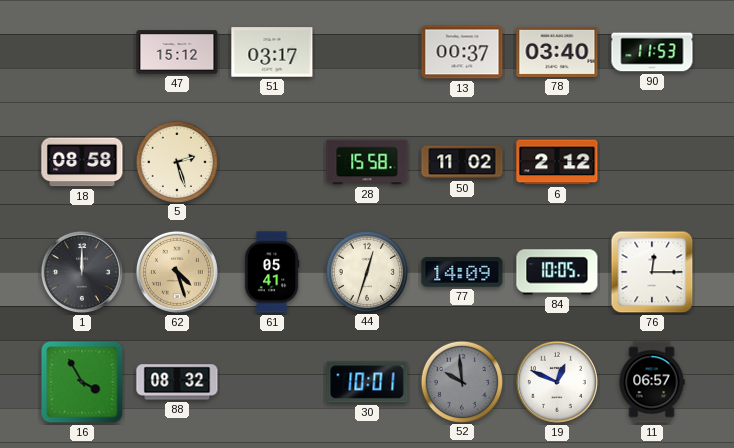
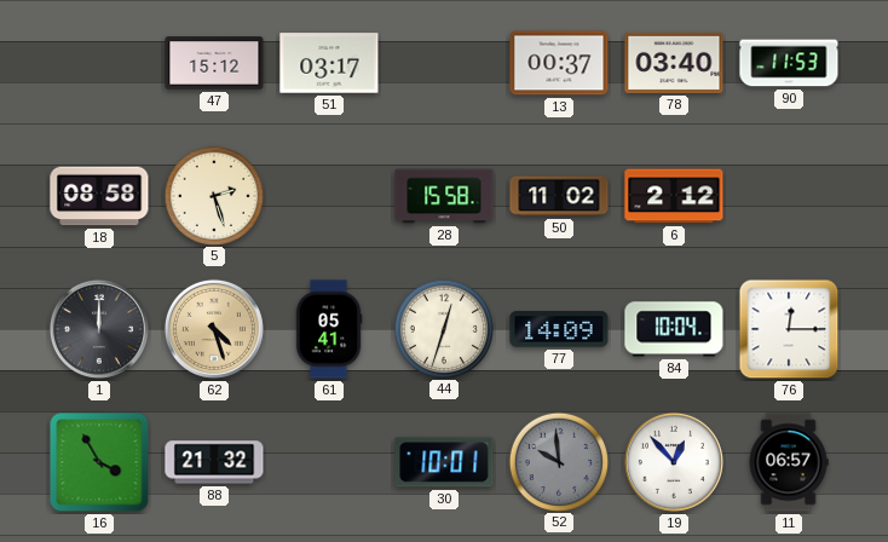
84: 10:05 -> 10:04 (674, 329)
88: 08:32 -> 21:32 (214, 462)
19: 12:49 -> 12:53 (674, 462)
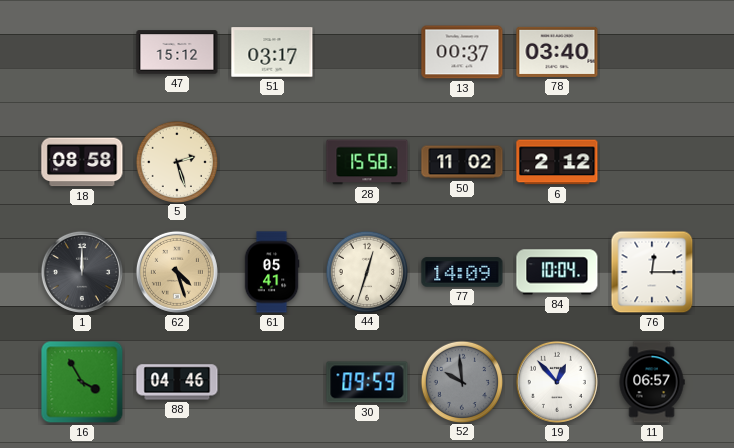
90: 11:53 -> none (789, 63)
88: 21:32 -> 04:46 (177, 382)
30: 10:01 -> 09:59 (367, 382)
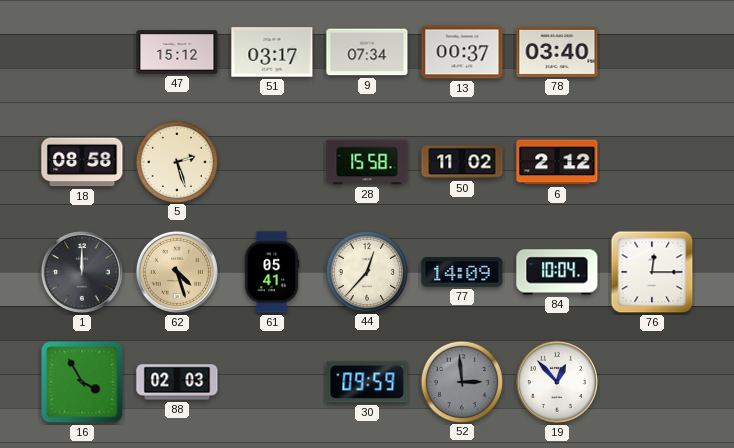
9: none -> 07:34 (367, 52)
44: 12:33 -> 12:37 (366, 271)
88: 04:46 -> 02:03 (177, 382)
52: 9:59 -> 2:59 (461, 381)
11: 06:57 -> none (652, 382)
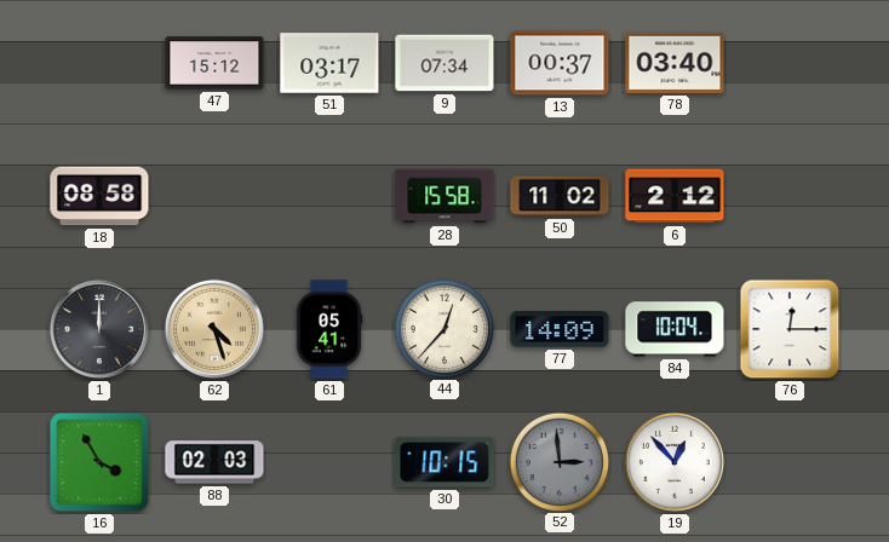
5: 2:27 -> none (176, 161)
30: 09:59 -> 10:15 (444, 462)
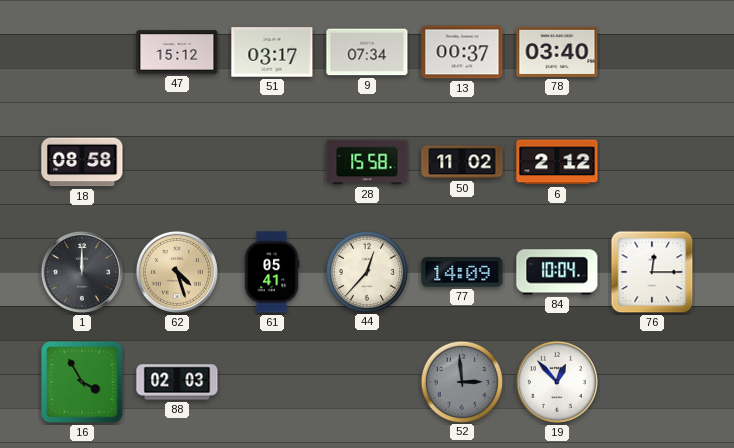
30: 10:15 -> none (444, 462)
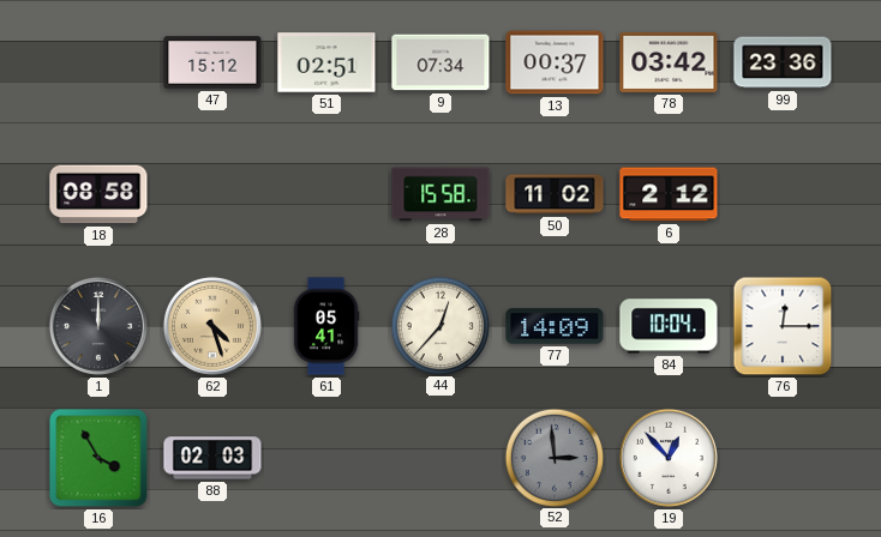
51: 03:17 -> 02:51 (326, 62)
78: 03:40 -> 03:42 (669, 62)
99: none -> 23:36 (783, 62)
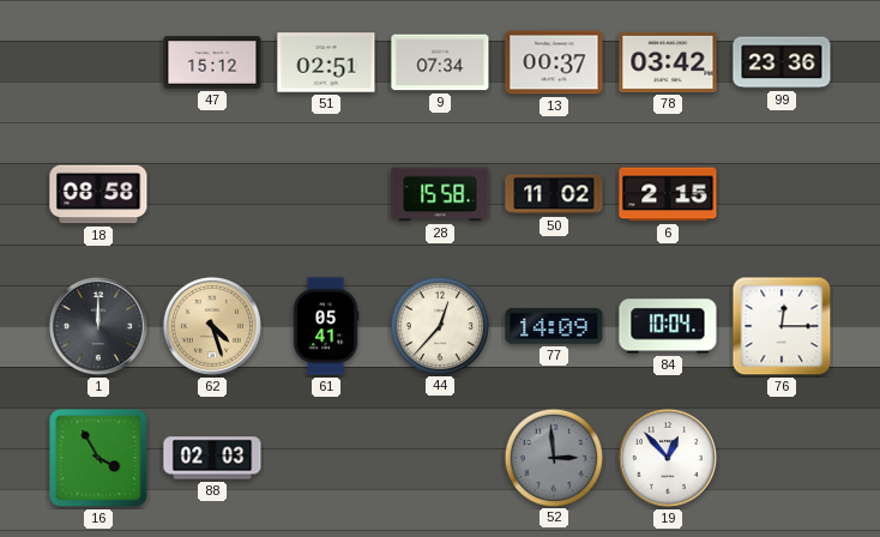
6: 2:12 -> 2:15 (668, 194)
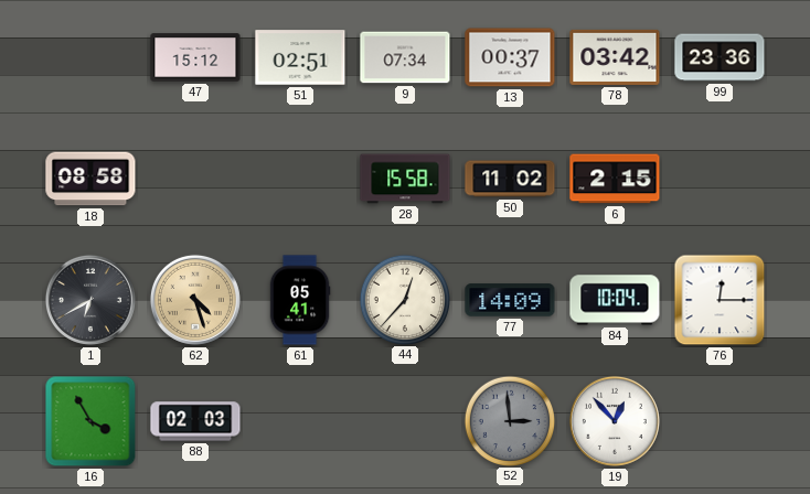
1: 12:00 -> 6:40 (90, 300)
